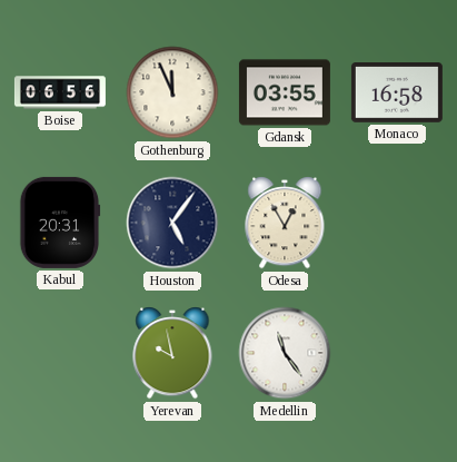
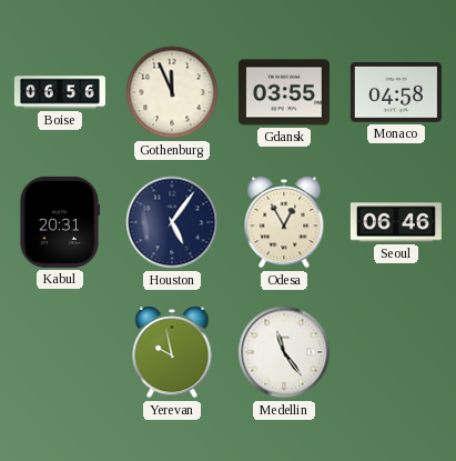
Monaco: 16:58 -> 04:58 (396, 93)
Seoul: none -> 06:46 (396, 222)
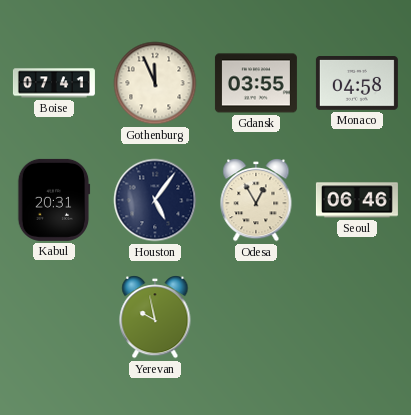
Boise: 06:56 -> 07:41 (54, 83)
Medellin: 11:24 -> none (284, 352)
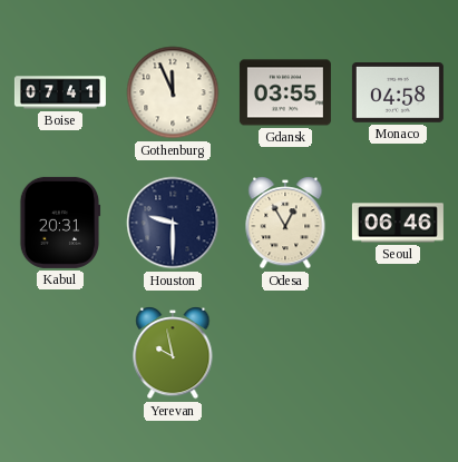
Houston: 5:06 -> 9:30 (173, 223)
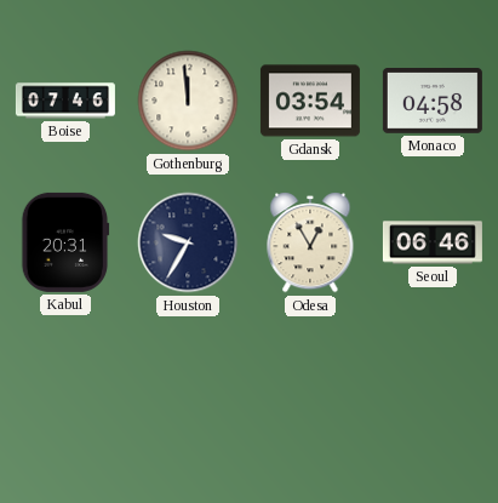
Boise: 07:41 -> 07:46 (65, 101)
Gothenburg: 11:56 -> 11:59 (188, 101)
Gdansk: 03:55 -> 03:54 (310, 101)
Houston: 9:30 -> 9:35 (188, 242)
Yerevan: 9:58 -> none (173, 353)
